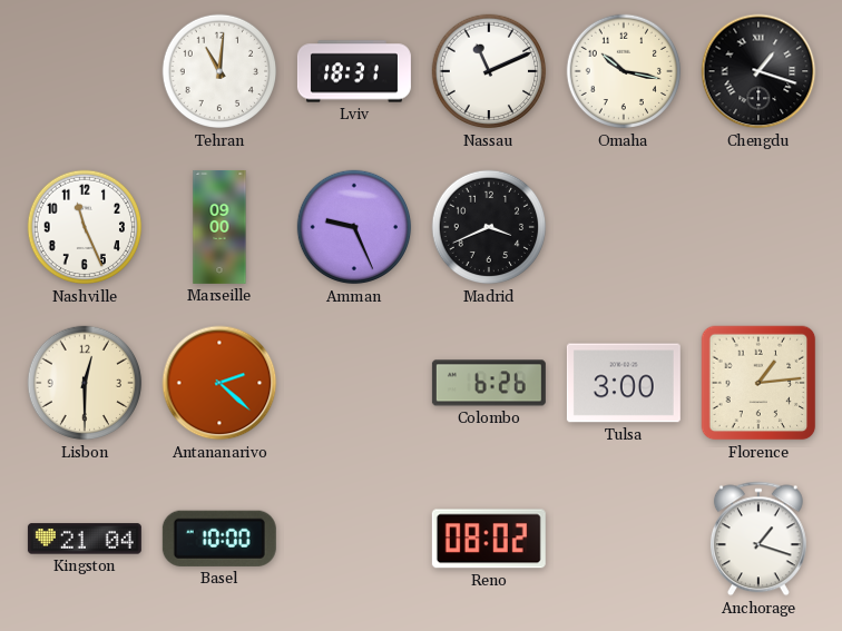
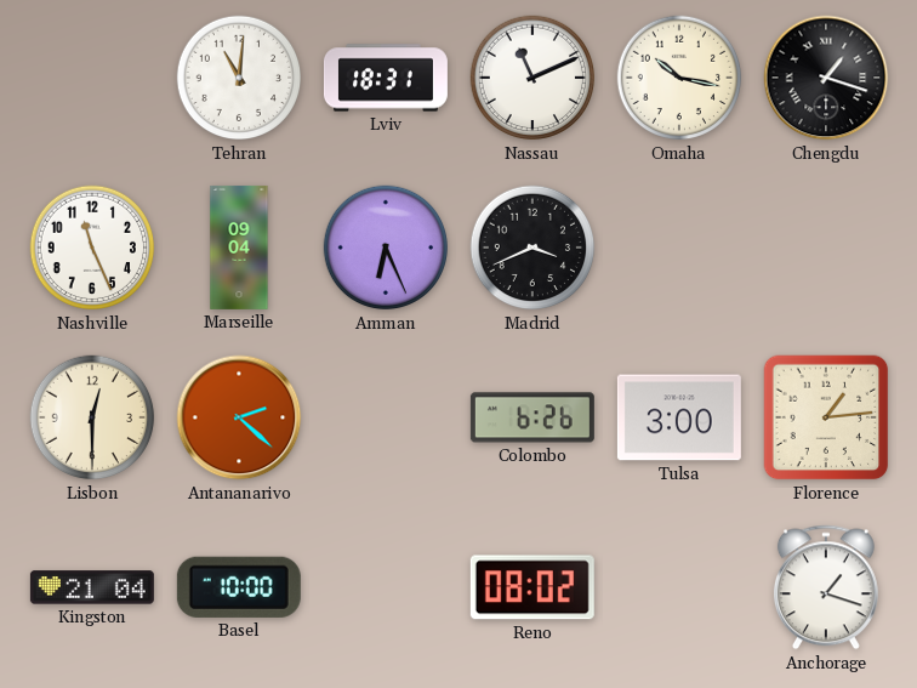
Marseille: 09:00 -> 09:04 (239, 248)
Amman: 9:26 -> 6:26 (386, 248)
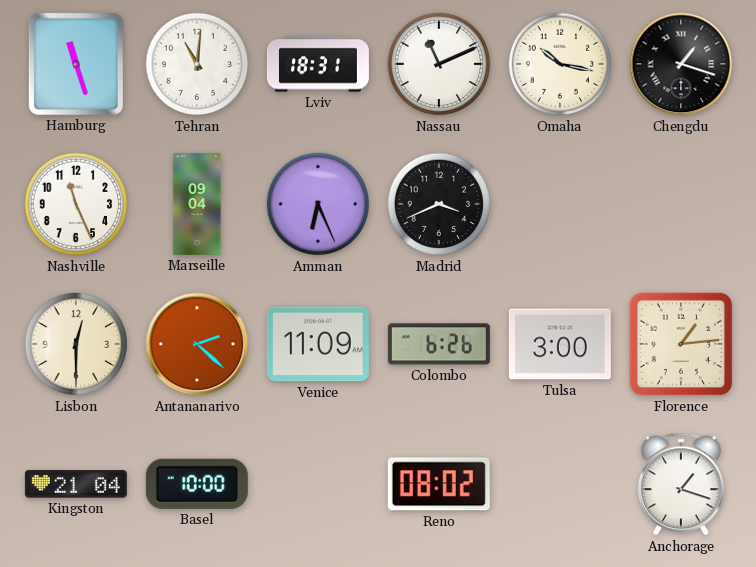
Hamburg: none -> 11:27 (76, 64)
Venice: none -> 11:09 (318, 344)
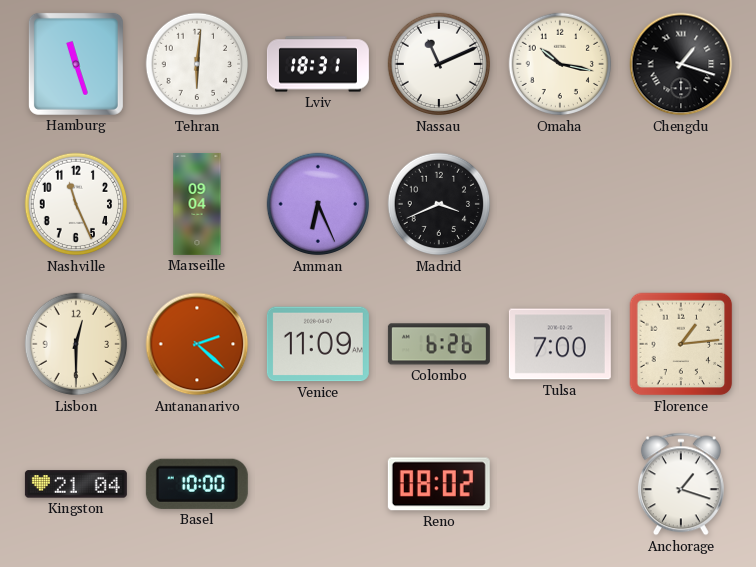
Tehran: 11:01 -> 6:01 (197, 64)
Tulsa: 3:00 -> 7:00 (560, 344)
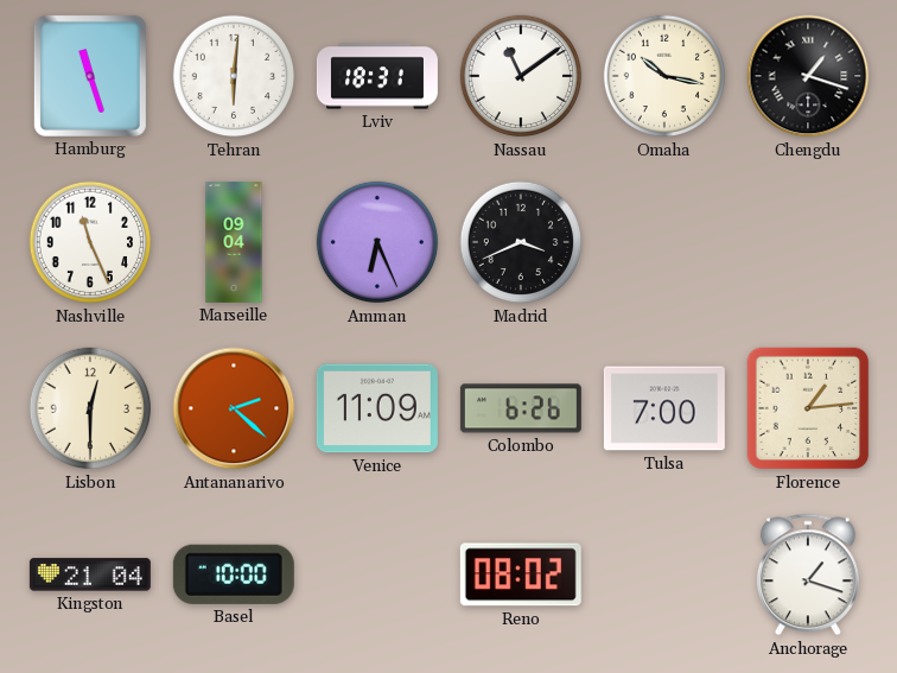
Nassau: 11:11 -> 11:09 (521, 76)
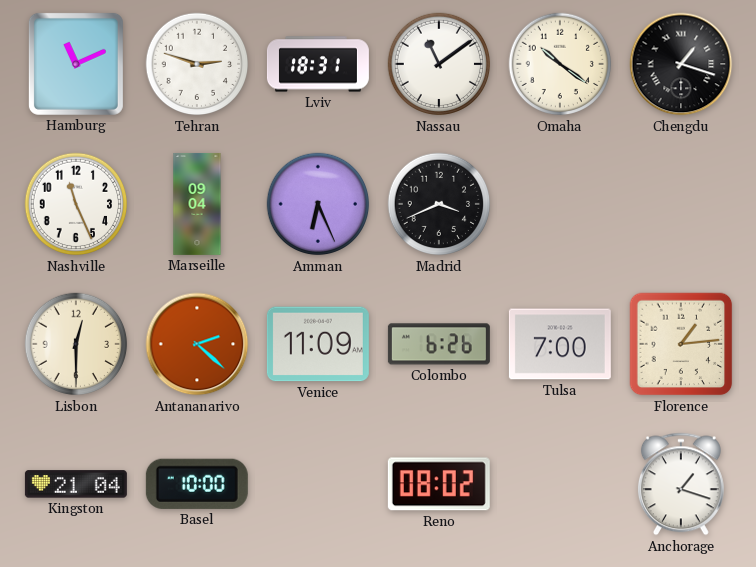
Hamburg: 11:27 -> 11:11 (76, 64)
Tehran: 6:01 -> 2:48 (197, 64)
Omaha: 10:17 -> 10:21 (560, 64)
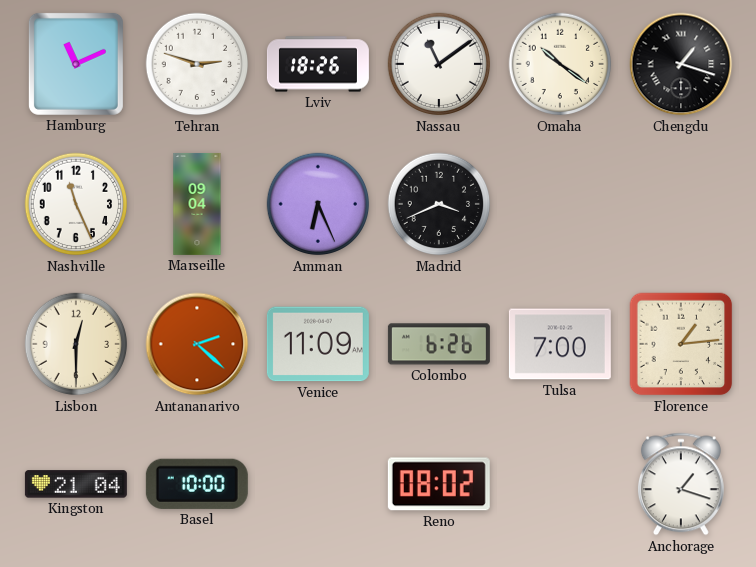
Lviv: 18:31 -> 18:26 (318, 64)
